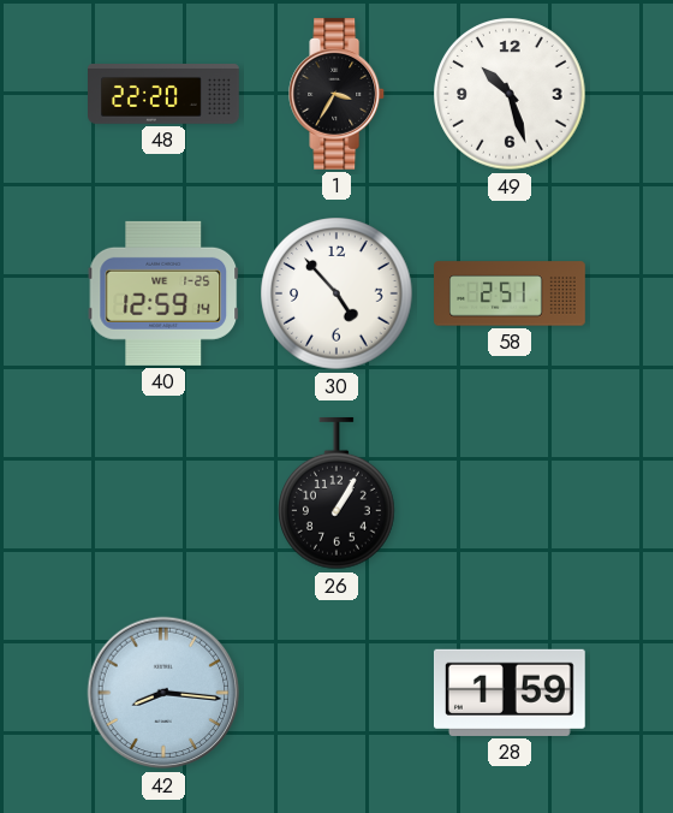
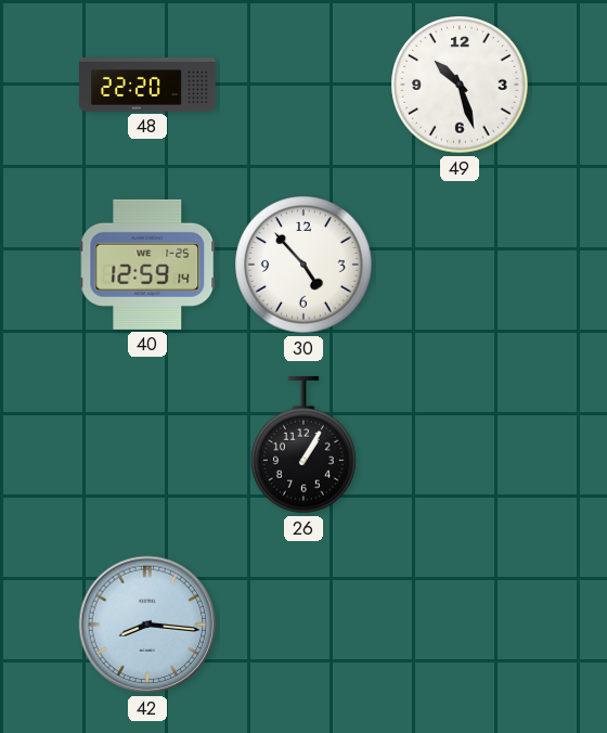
1: 3:35 -> none (338, 94)
58: 2:51 -> none (511, 293)
28: 1:59 -> none (510, 693)
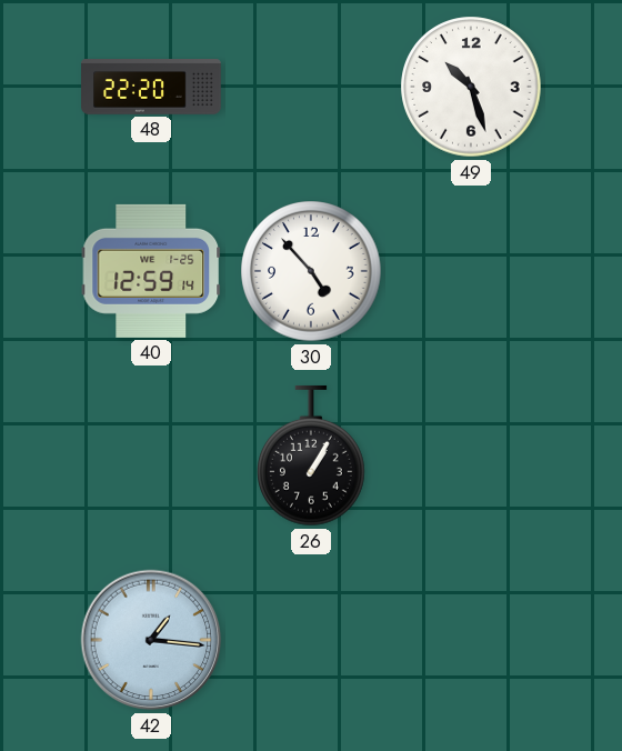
42: 8:16 -> 1:16 (151, 640)
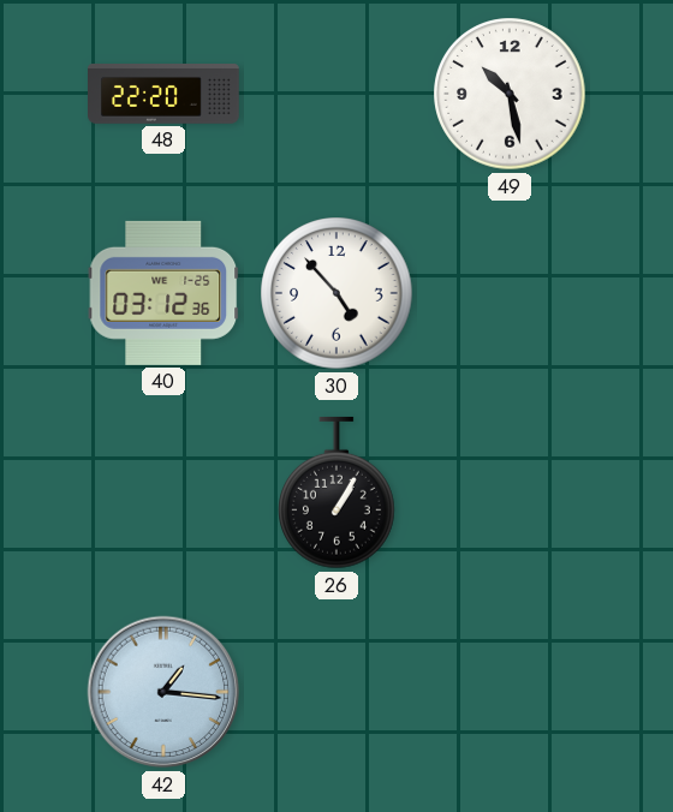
49: 10:27 -> 10:28 (510, 94)
40: 12:59 -> 03:12 (163, 293)
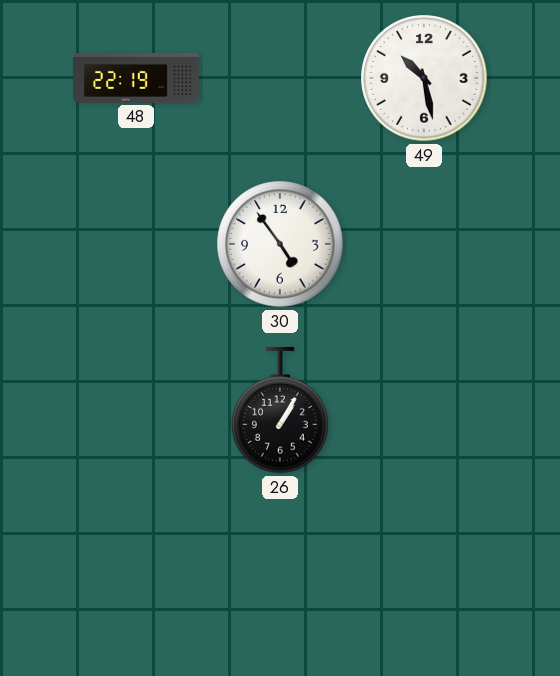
48: 22:20 -> 22:19 (137, 79)
40: 03:12 -> none (163, 293)
30: 4:53 -> 4:54 (280, 244)
42: 1:16 -> none (163, 692)
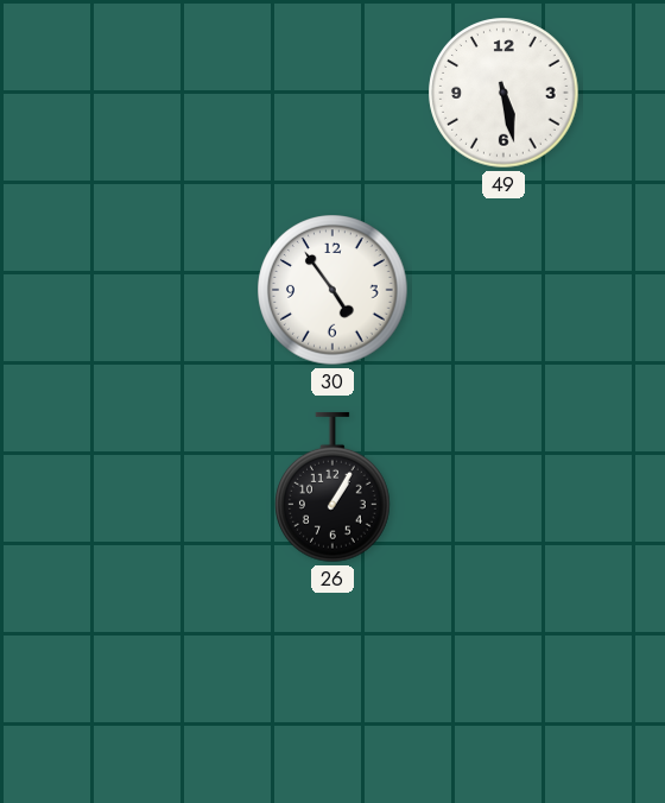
48: 22:19 -> none (137, 79)
49: 10:28 -> 5:28 (503, 93)
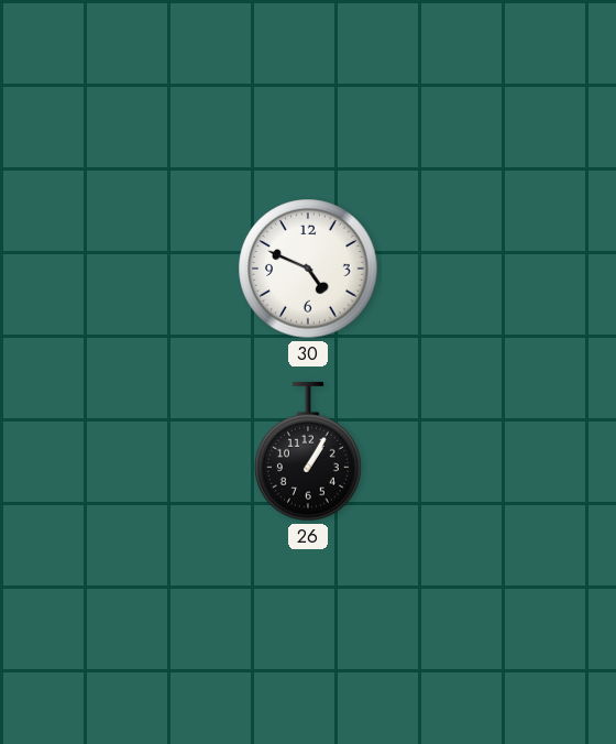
49: 5:28 -> none (503, 93)
30: 4:54 -> 4:49 (308, 269)
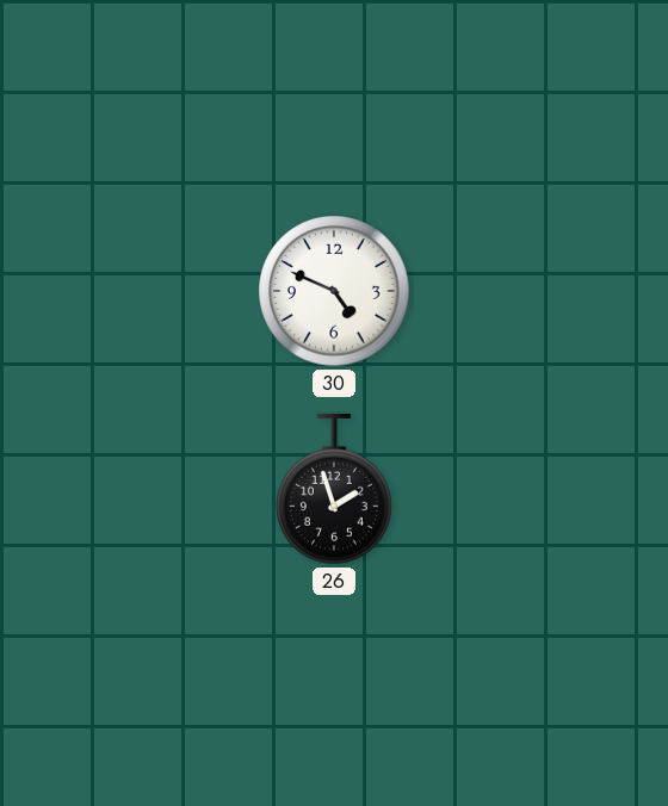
26: 1:05 -> 1:57 (335, 489)
